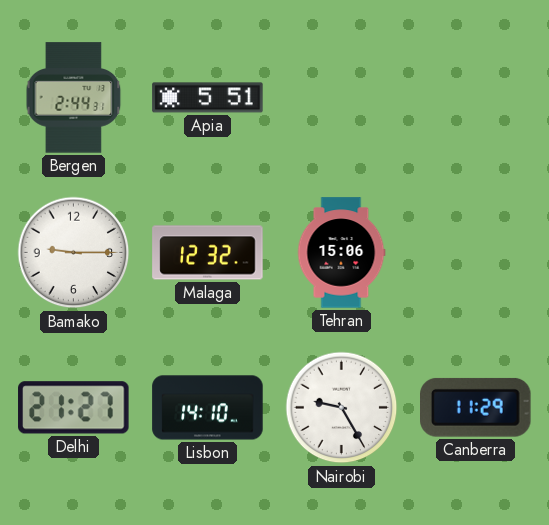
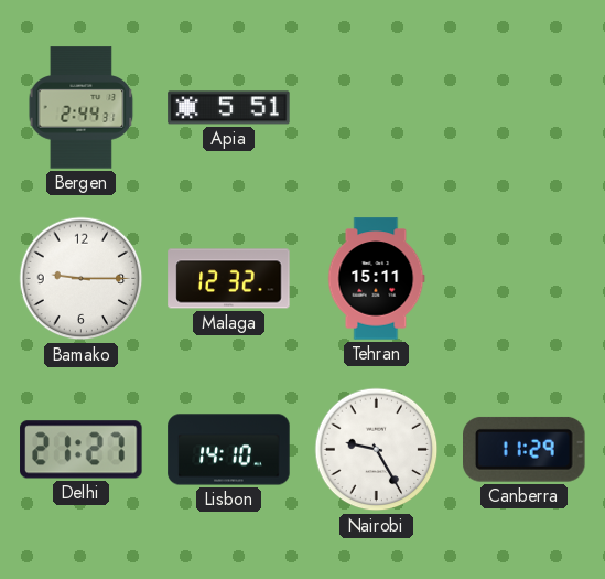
Tehran: 15:06 -> 15:11 (376, 279)
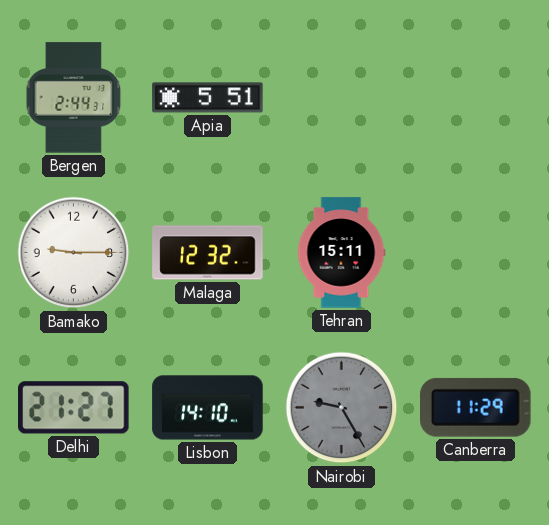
Nairobi dial: white -> grey (342, 408)
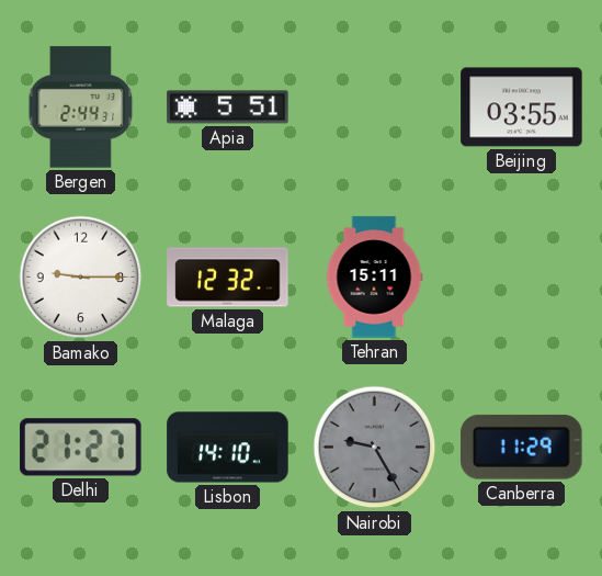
Beijing: none -> 03:55 (522, 108)
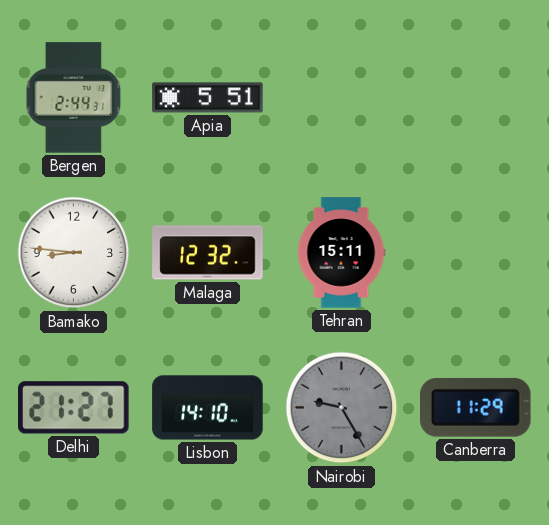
Beijing: 03:55 -> none (522, 108)
Bamako: 9:15 -> 8:46 (74, 253)
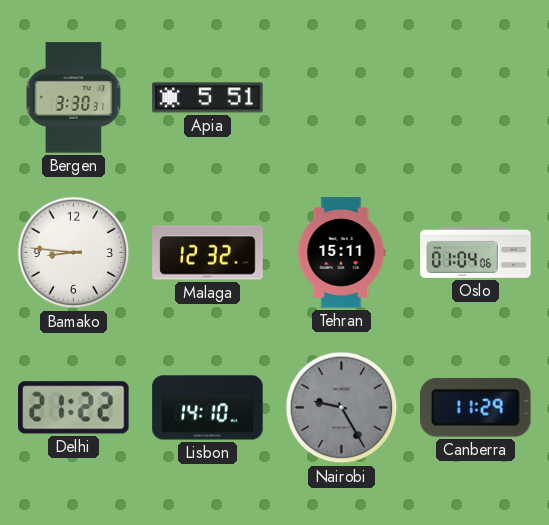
Bergen: 2:44 -> 3:30 (74, 98)
Oslo: none -> 01:04 (476, 252)
Delhi: 21:27 -> 21:22 (74, 408)
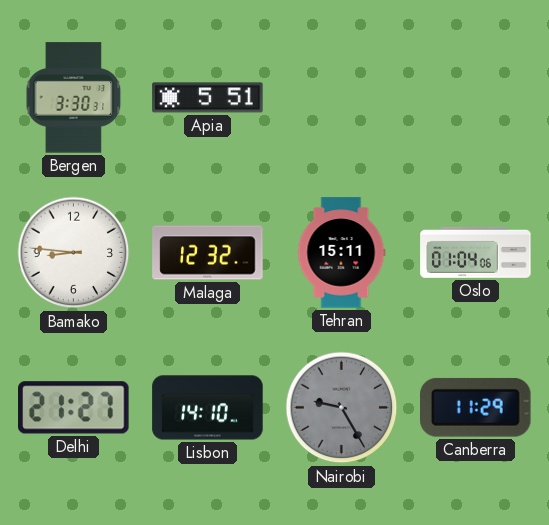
Delhi: 21:22 -> 21:27 (74, 408)
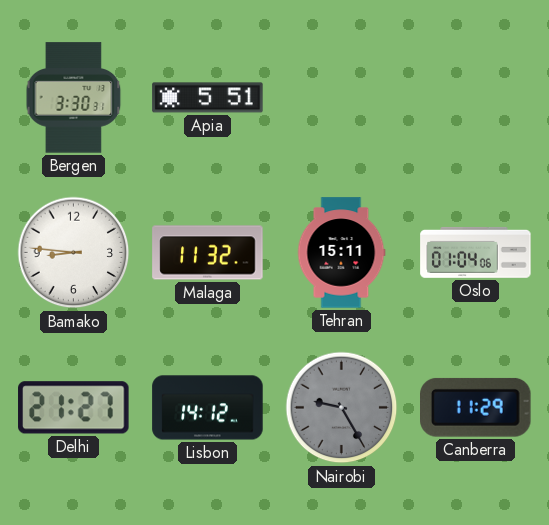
Malaga: 12:32 -> 11:32 (208, 253)
Lisbon: 14:10 -> 14:12 (208, 408)
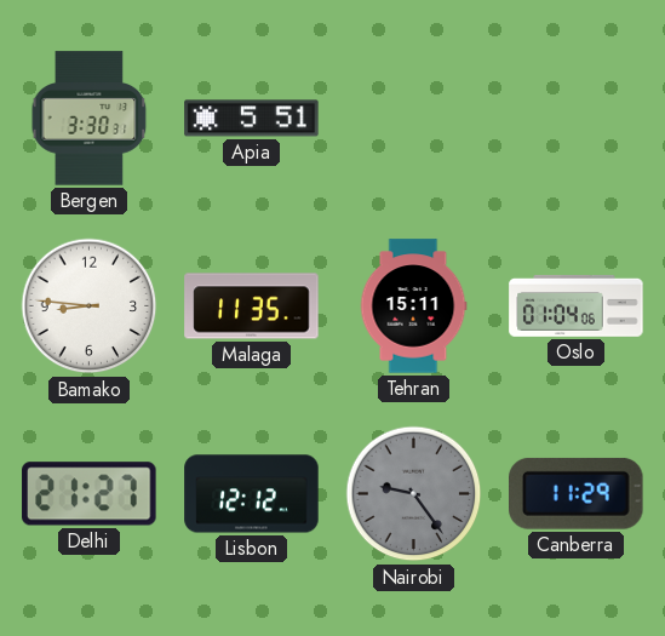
Malaga: 11:32 -> 11:35 (252, 306)
Lisbon: 14:12 -> 12:12 (252, 494)
Nairobi: 9:25 -> 9:24 (414, 494)
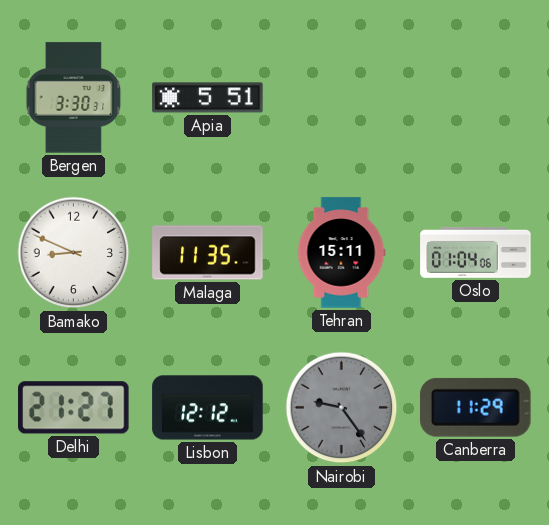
Bamako: 8:46 -> 8:49 (74, 253)
